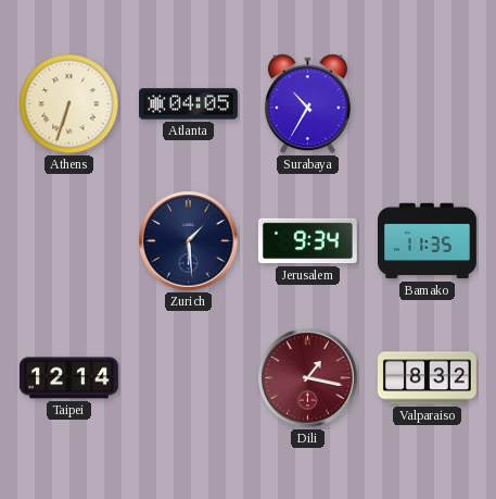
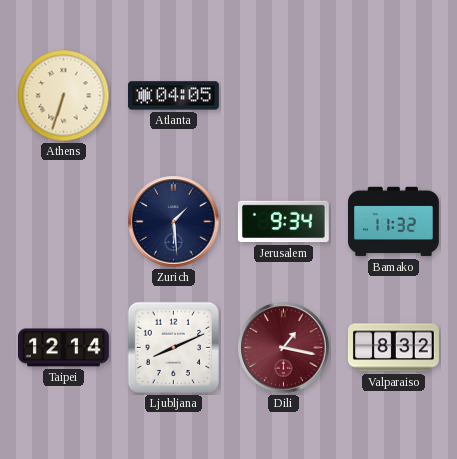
Surabaya: 10:35 -> none (307, 104)
Bamako: 11:35 -> 11:32 (394, 222)
Ljubljana: none -> 8:11 (173, 347)
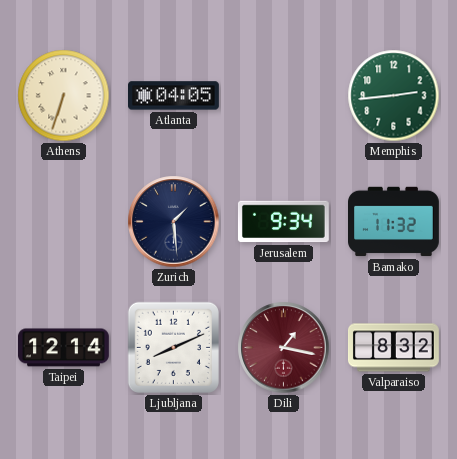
Memphis: none -> 2:44 (394, 96)
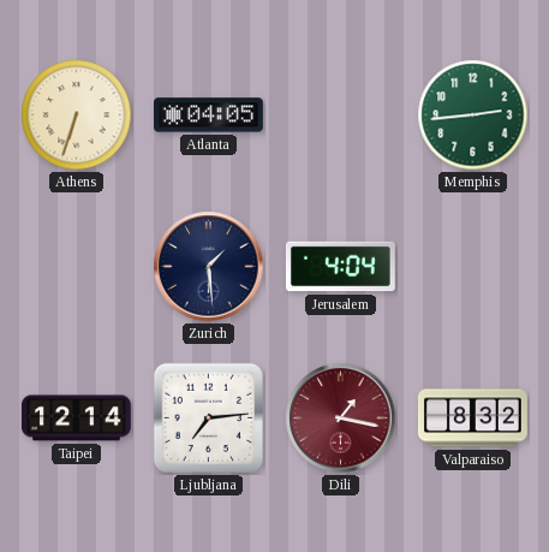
Jerusalem: 9:34 -> 4:04 (340, 267)
Bamako: 11:32 -> none (394, 222)
Ljubljana: 8:11 -> 7:14 (208, 417)
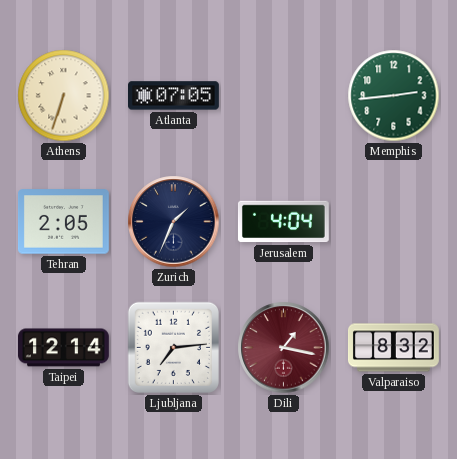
Atlanta: 04:05 -> 07:05 (174, 96)
Tehran: none -> 2:05 (63, 222)
Zurich: 1:29 -> 1:34 (174, 222)
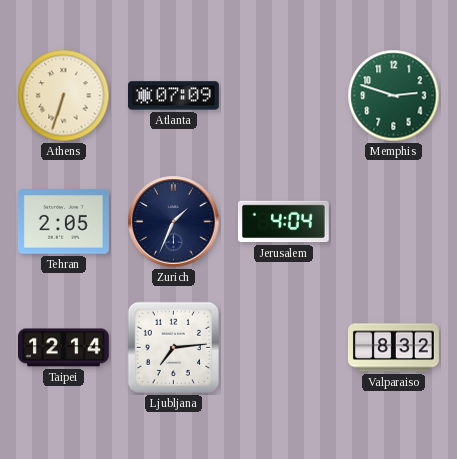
Atlanta: 07:05 -> 07:09 (174, 96)
Memphis: 2:44 -> 2:48 (394, 96)
Dili: 1:17 -> none (284, 348)
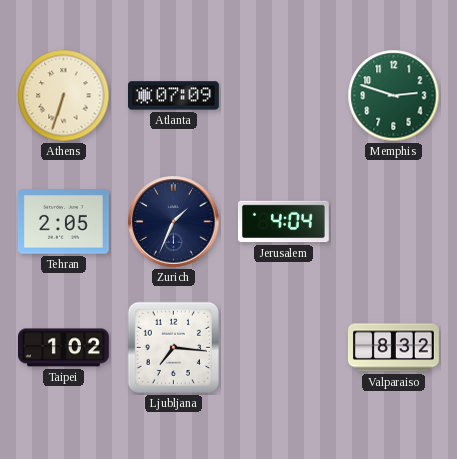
Taipei: 12:14 -> 1:02 (64, 348)
Ljubljana: 7:14 -> 7:16 (173, 347)
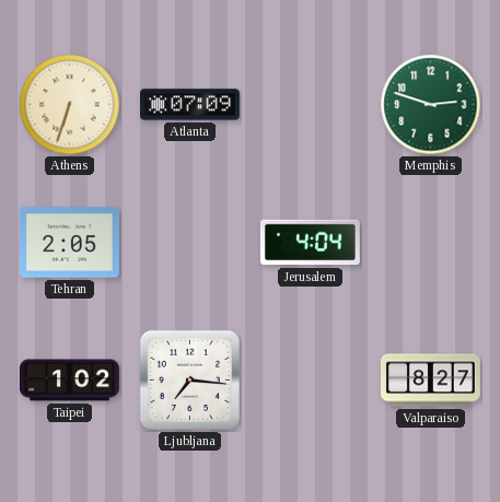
Zurich: 1:34 -> none (174, 222)
Valparaiso: 8:32 -> 8:27 (431, 381)
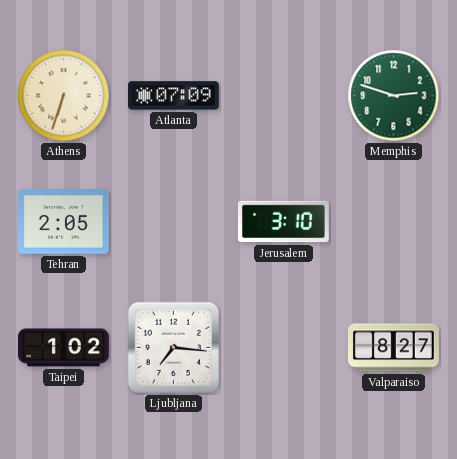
Jerusalem: 4:04 -> 3:10 (283, 222)
